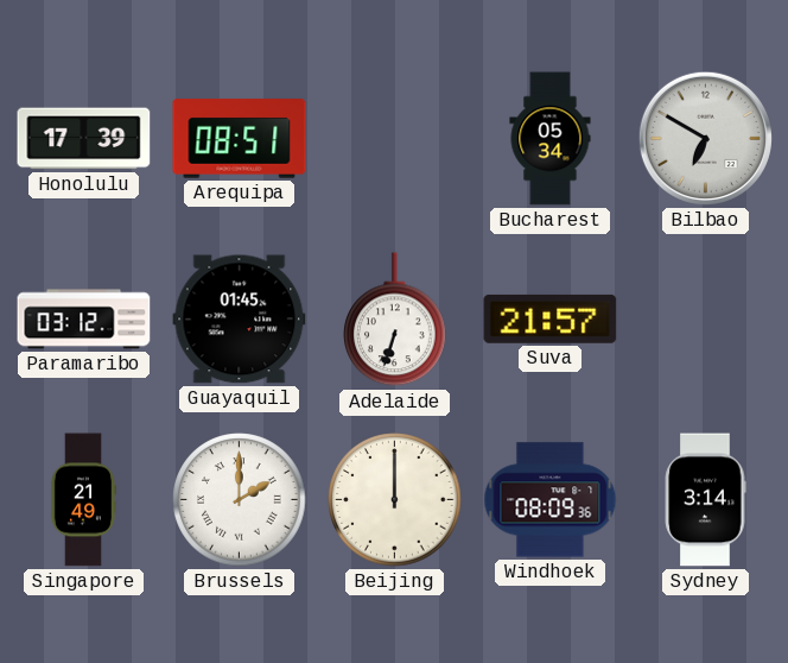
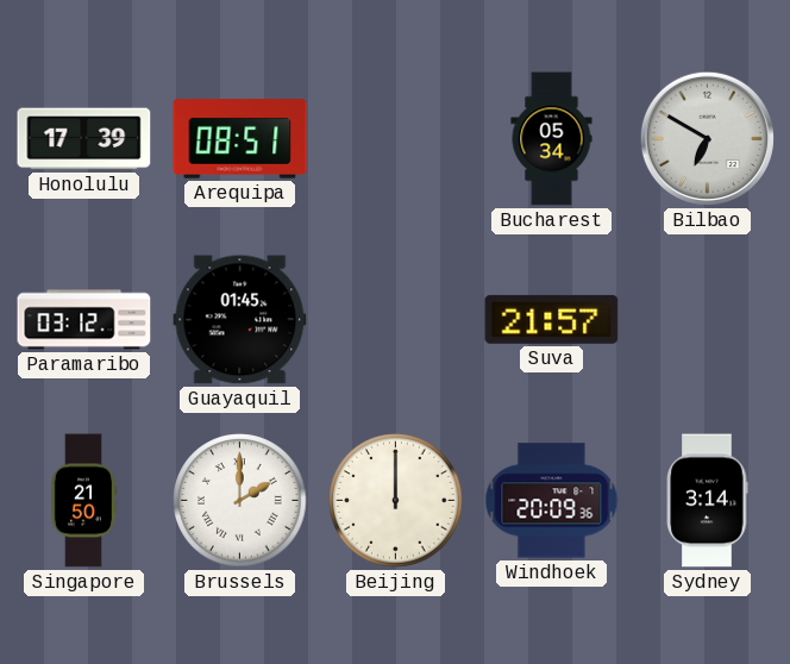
Adelaide: 6:33 -> none (395, 320)
Singapore: 21:49 -> 21:50 (82, 501)
Windhoek: 08:09 -> 20:09 (552, 501)
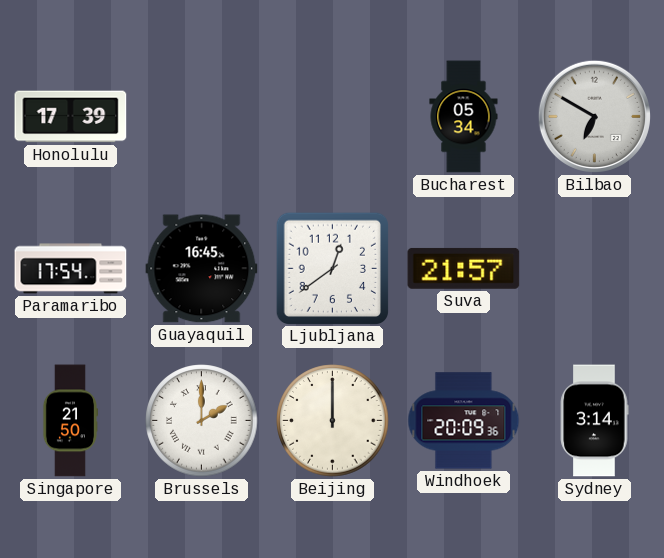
Arequipa: 08:51 -> none (240, 139)
Paramaribo: 03:12 -> 17:54 (71, 269)
Guayaquil: 01:45 -> 16:45 (202, 269)
Ljubljana: none -> 12:39 (332, 268)
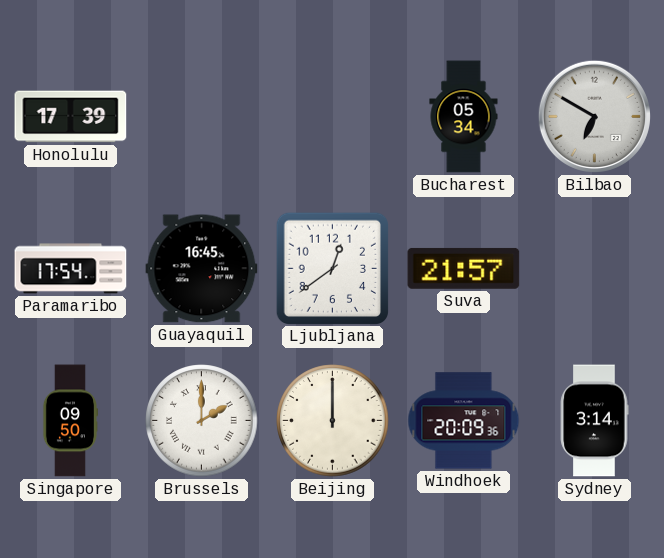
Singapore: 21:50 -> 09:50 (69, 421)
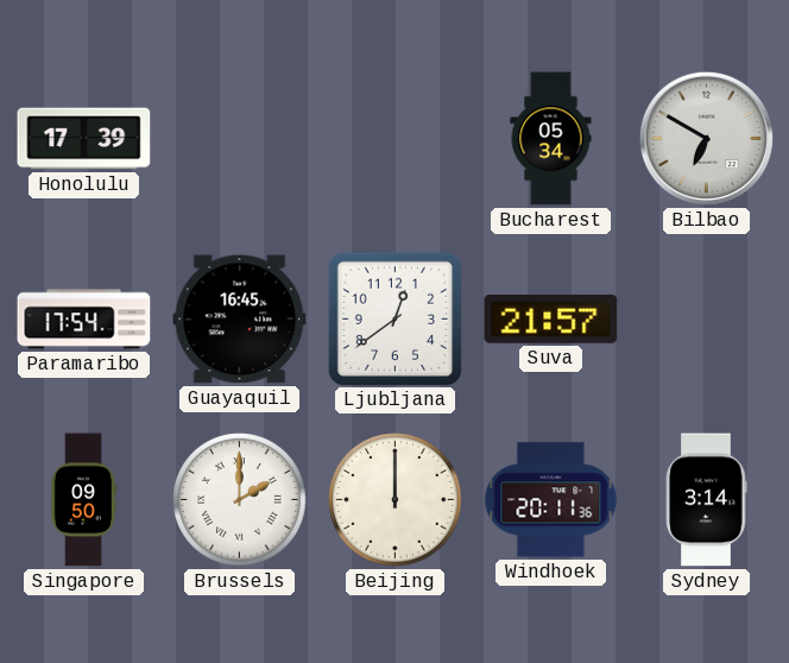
Windhoek: 20:09 -> 20:11 (551, 500)
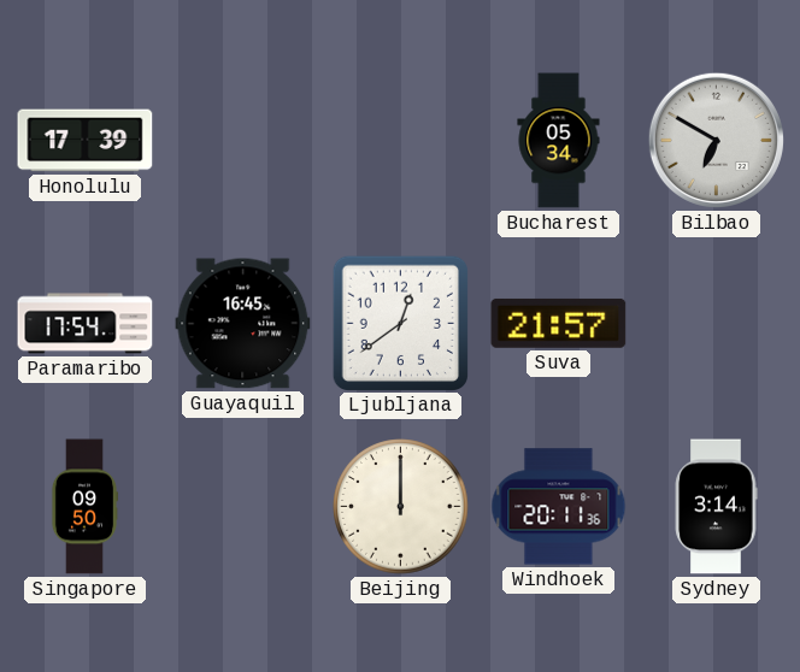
Brussels: 2:00 -> none (240, 500)
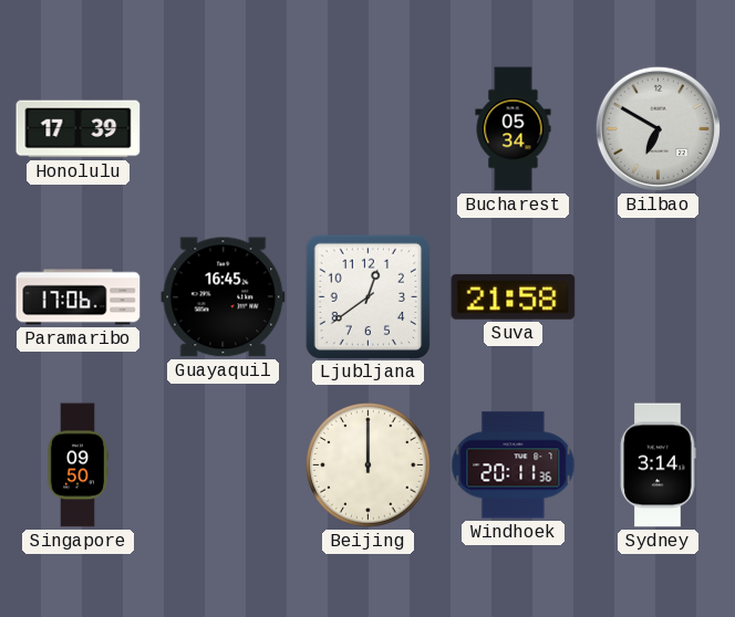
Paramaribo: 17:54 -> 17:06 (79, 297)
Suva: 21:57 -> 21:58 (514, 296)
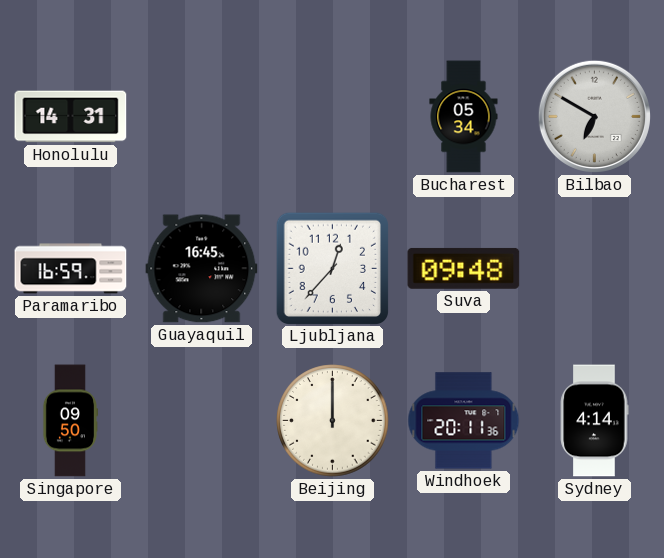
Honolulu: 17:39 -> 14:31 (71, 117)
Paramaribo: 17:06 -> 16:59 (71, 269)
Ljubljana: 12:39 -> 12:37 (332, 268)
Suva: 21:58 -> 09:48 (464, 268)
Sydney: 3:14 -> 4:14 (594, 421)
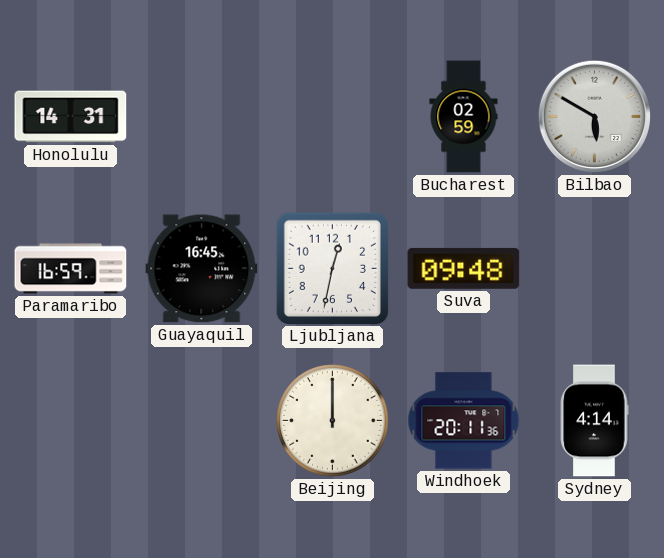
Bucharest: 05:34 -> 02:59 (464, 117)
Bilbao: 6:50 -> 5:50 (594, 116)
Ljubljana: 12:37 -> 12:32 (332, 268)
Singapore: 09:50 -> none (69, 421)
